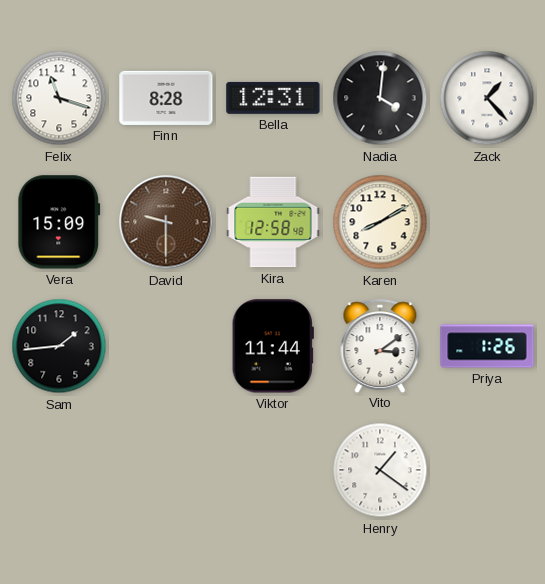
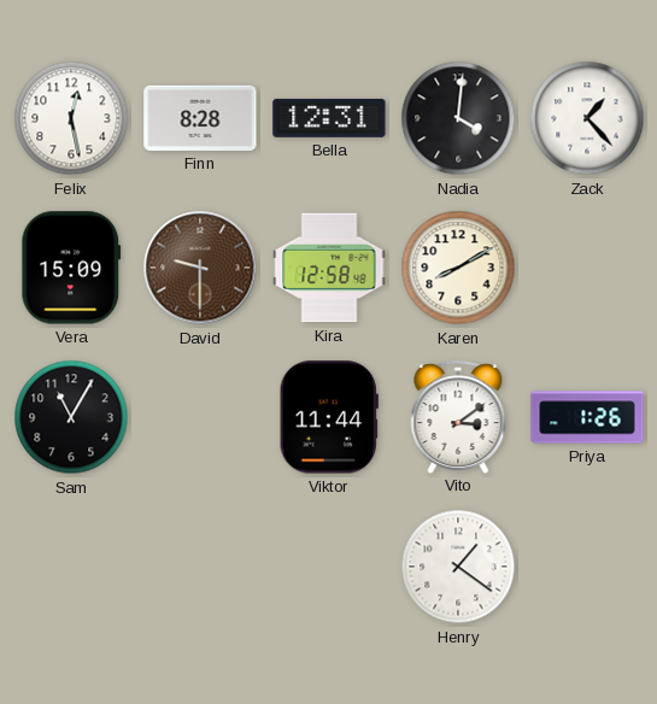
Felix: 11:18 -> 12:28 (71, 118)
Sam: 1:44 -> 11:05 (71, 417)
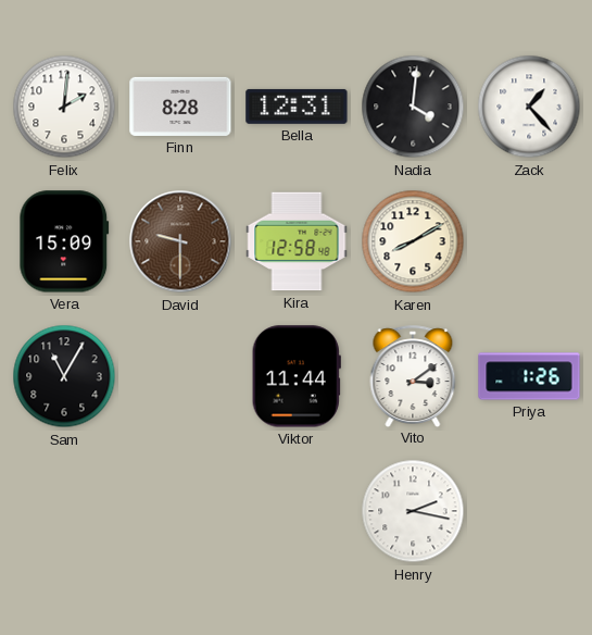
Felix: 12:28 -> 2:01 (64, 107)
Henry: 1:21 -> 2:17 (413, 511)
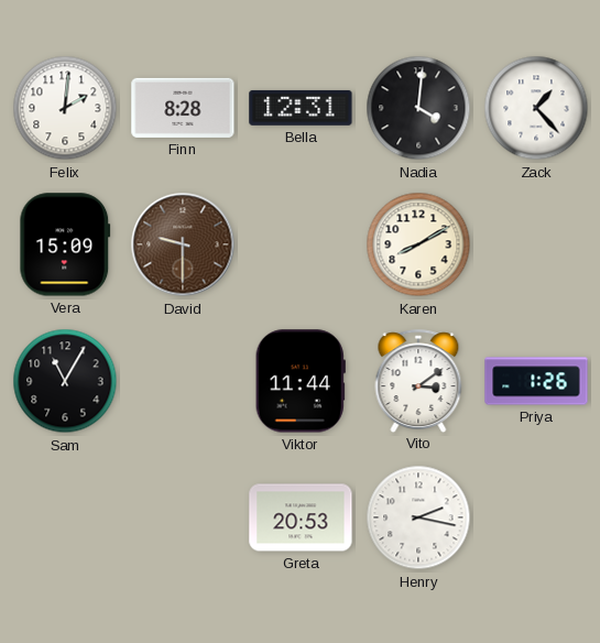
Kira: 12:58 -> none (297, 241)
Greta: none -> 20:53 (301, 517)
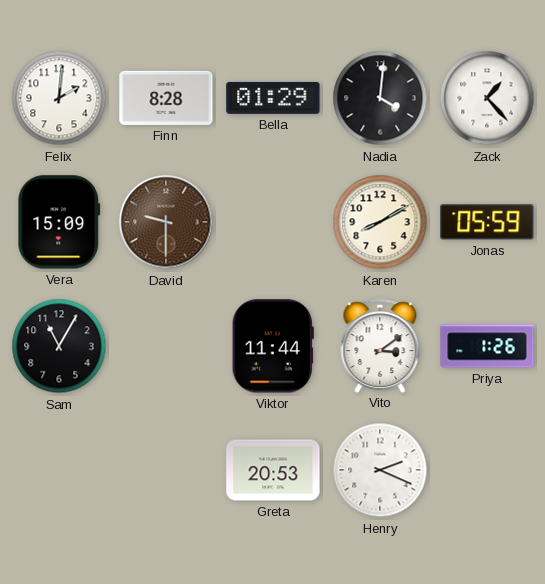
Bella: 12:31 -> 01:29 (273, 98)
Jonas: none -> 05:59 (487, 222)
Henry: 2:17 -> 2:19 (380, 470)
